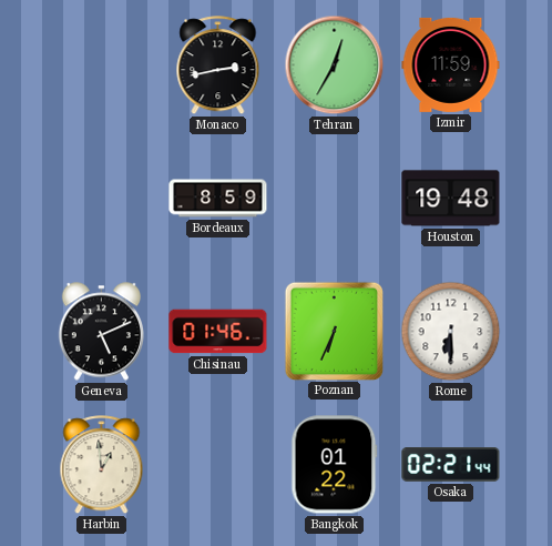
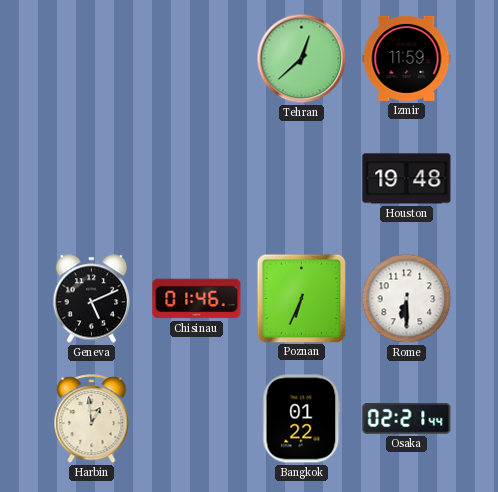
Monaco: 2:43 -> none (218, 65)
Tehran: 12:35 -> 12:38 (302, 59)
Bordeaux: 8:59 -> none (218, 199)
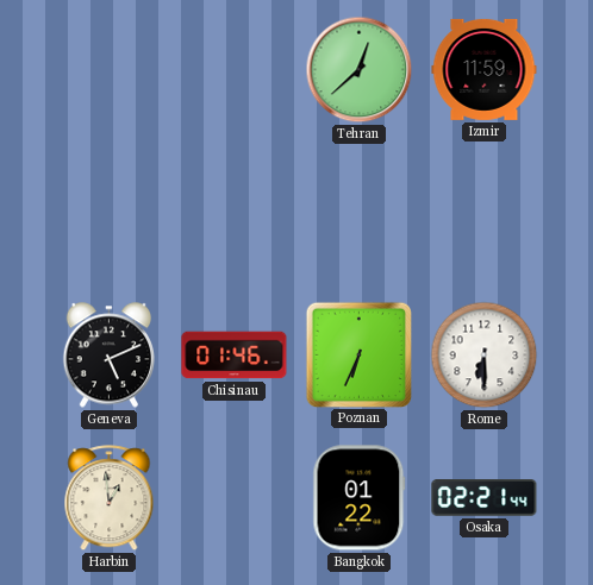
Houston: 19:48 -> none (407, 179)
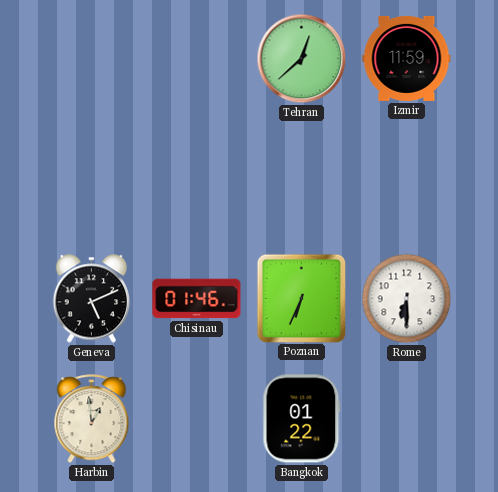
Osaka: 02:21 -> none (485, 498)
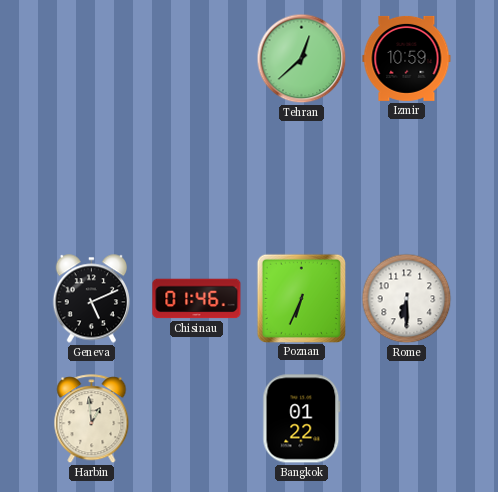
Izmir: 11:59 -> 10:59 (407, 58)
